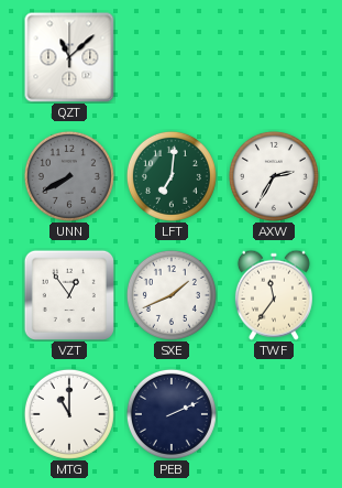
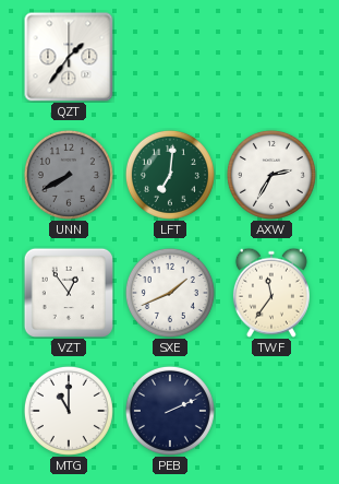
QZT: 11:08 -> 1:36 (69, 57)
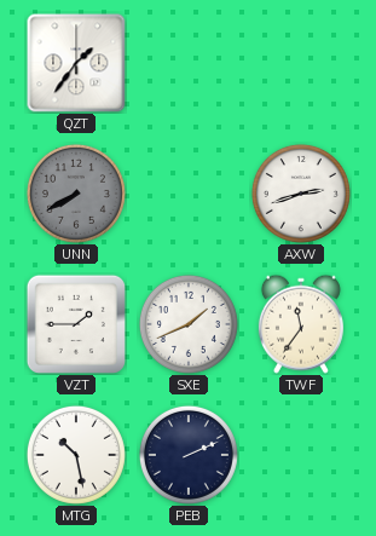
LFT: 7:01 -> none (170, 175)
AXW: 2:35 -> 2:42 (301, 194)
VZT: 12:54 -> 1:45 (75, 323)
MTG: 11:00 -> 10:28 (76, 455)
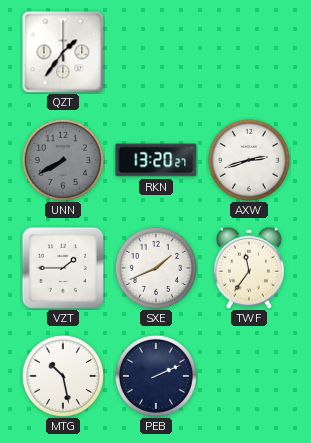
RKN: none -> 13:20 (156, 160)
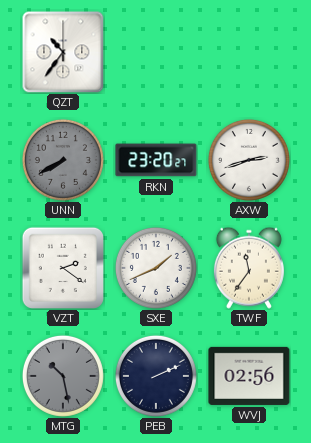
QZT: 1:36 -> 10:36 (63, 52)
RKN: 13:20 -> 23:20 (156, 160)
VZT: 1:45 -> 2:21 (62, 267)
MTG dial: white -> grey (63, 376)
WVJ: none -> 02:56 (249, 376)
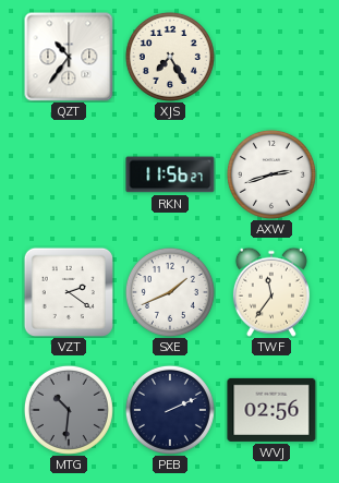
XJS: none -> 7:25 (170, 57)
UNN: 7:40 -> none (63, 160)
RKN: 23:20 -> 11:56 (170, 174)
MTG: 10:28 -> 10:31 (69, 410)
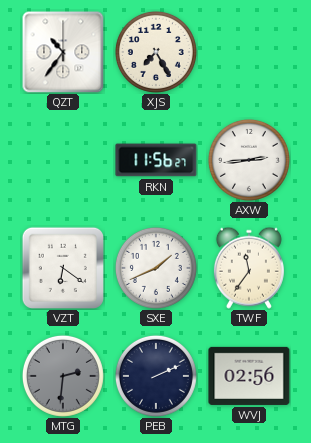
AXW: 2:42 -> 2:44 (249, 160)
VZT: 2:21 -> 6:21 (62, 267)
MTG: 10:31 -> 2:31 (63, 376)
